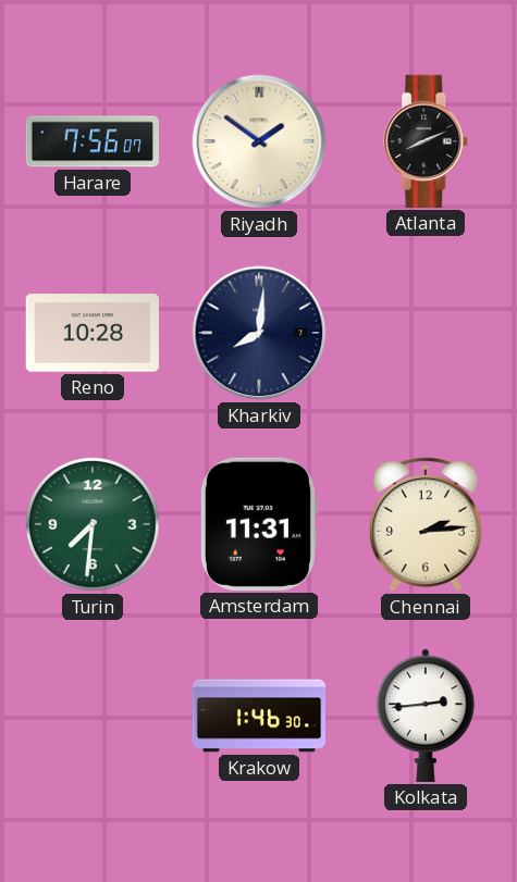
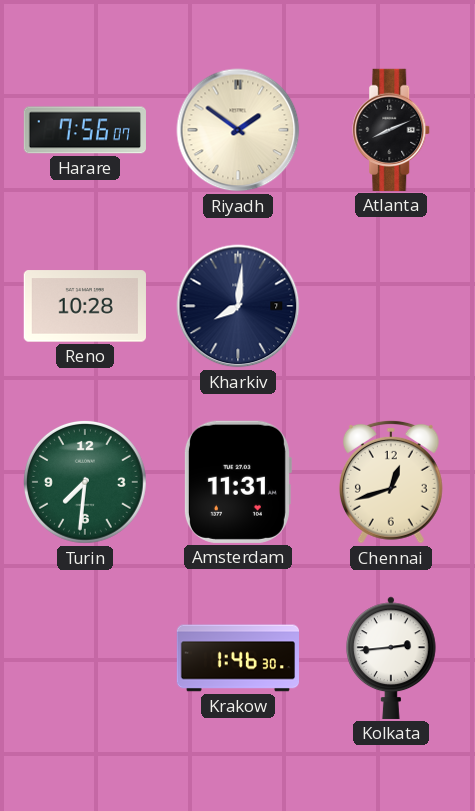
Chennai: 2:14 -> 12:42 (391, 482)
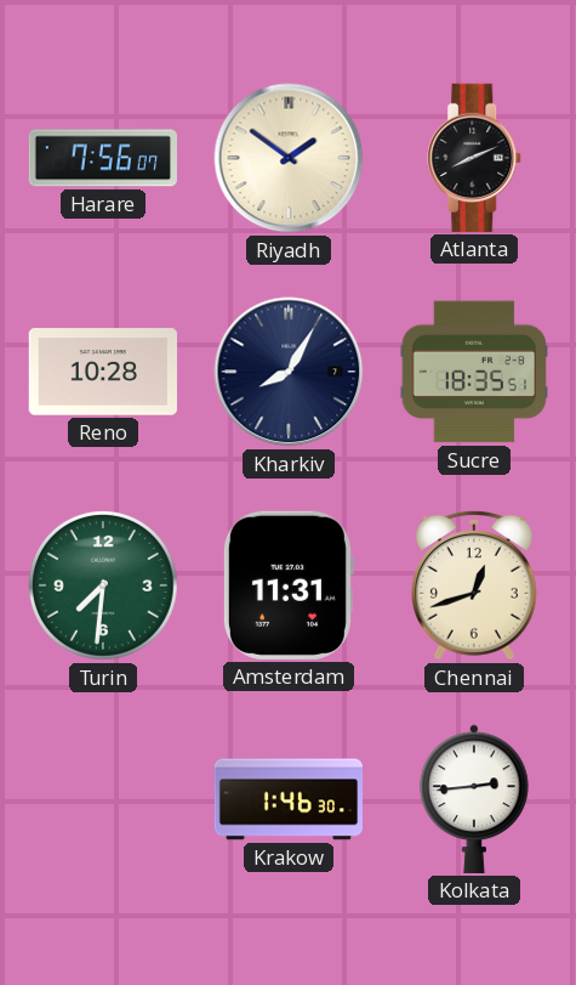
Kharkiv: 8:01 -> 8:05 (289, 372)
Sucre: none -> 18:35 (473, 372)
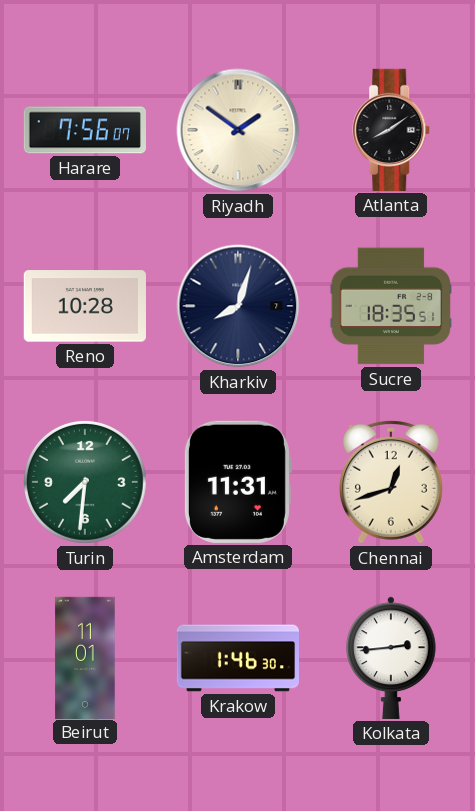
Atlanta: 8:11 -> 8:09 (392, 130)
Kharkiv: 8:05 -> 8:03 (238, 306)
Beirut: none -> 11:01 (85, 657)
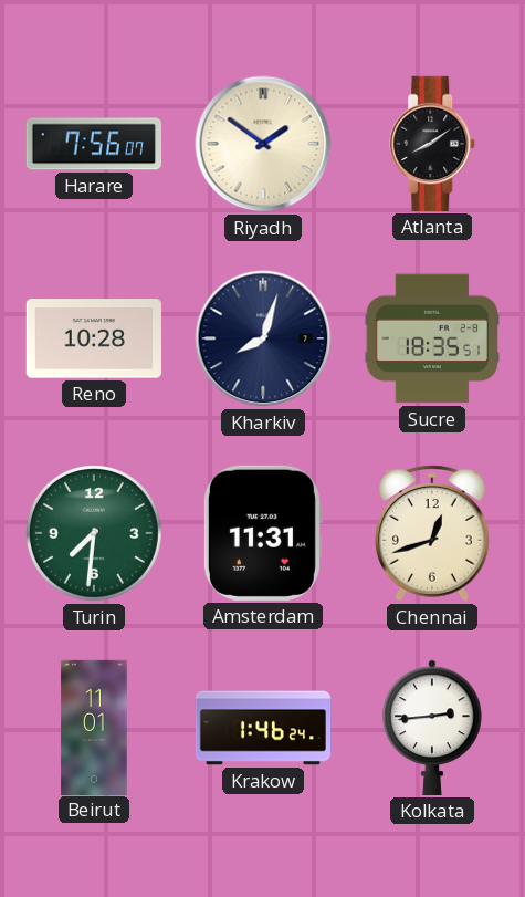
Krakow: 1:46:30 -> 1:46:24 (262, 728)
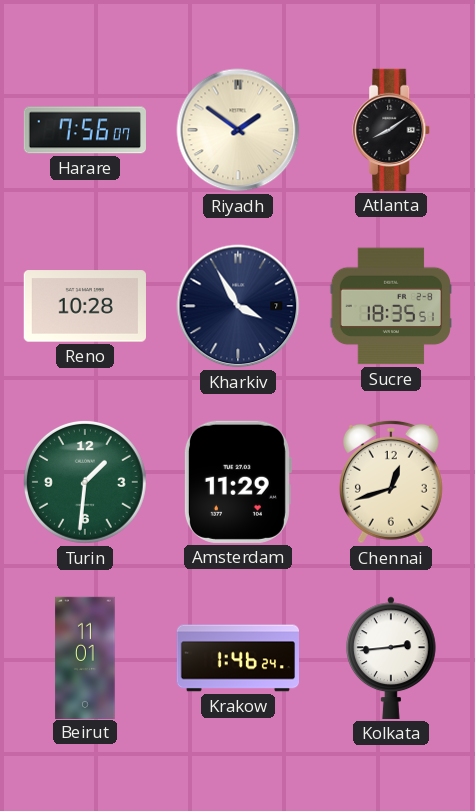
Kharkiv: 8:03 -> 3:55 (238, 306)
Turin: 7:31 -> 1:31 (85, 482)
Amsterdam: 11:31 -> 11:29 (237, 482)
